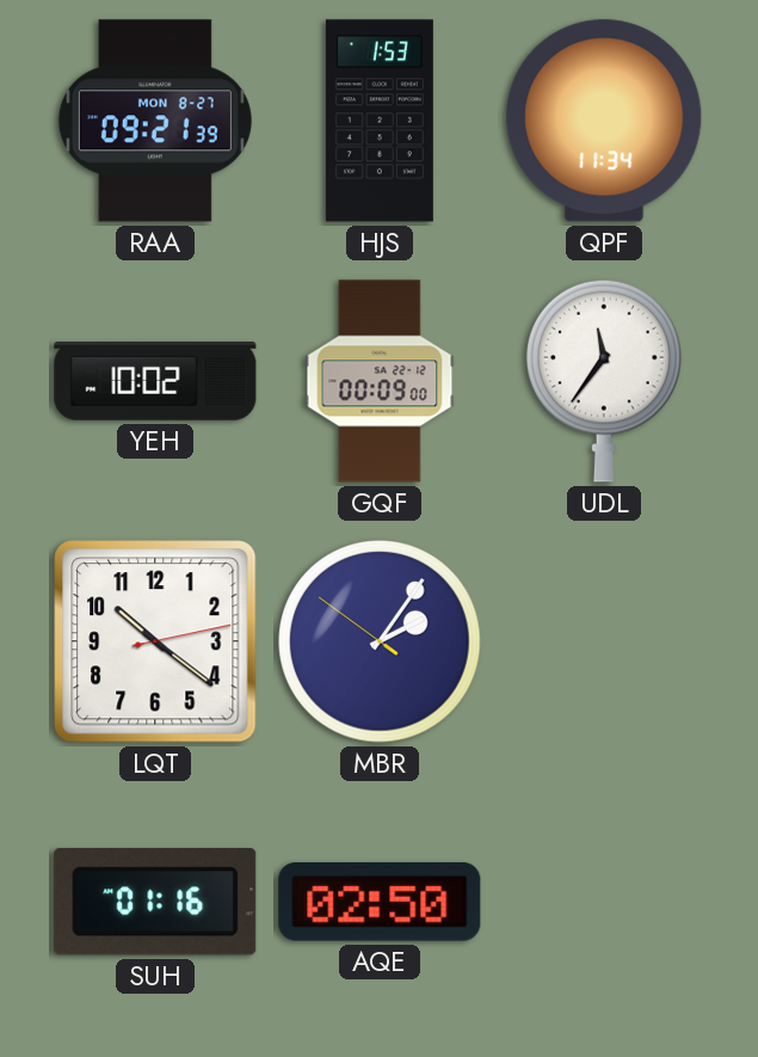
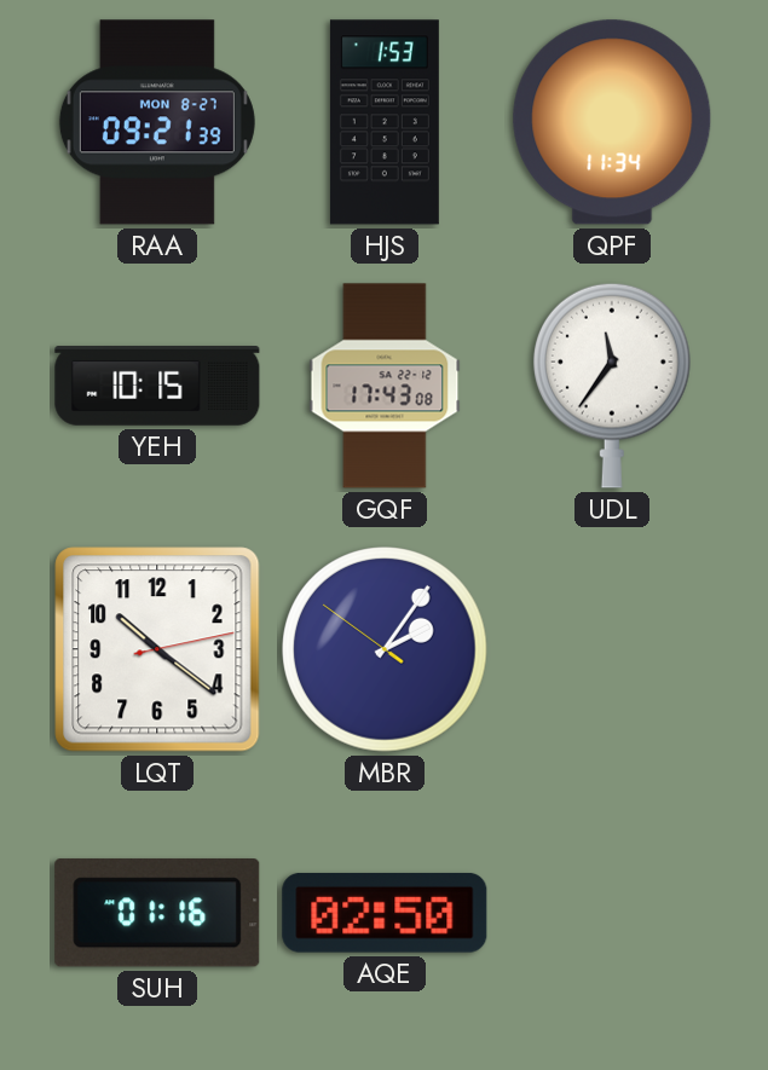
YEH: 10:02 -> 10:15 (157, 387)
GQF: 00:09 -> 17:43 (385, 386)
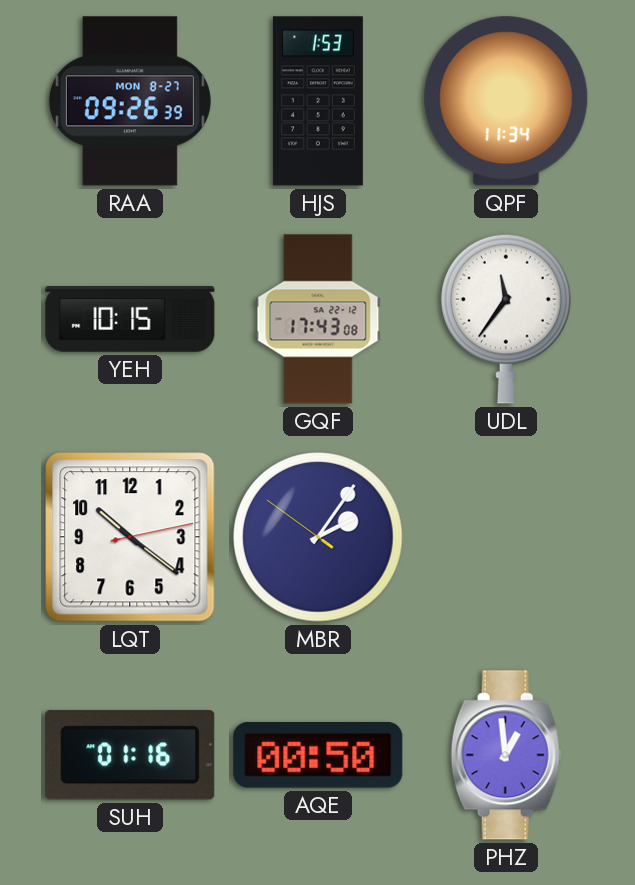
RAA: 09:21 -> 09:26 (130, 101)
AQE: 02:50 -> 00:50 (318, 755)
PHZ: none -> 12:59 (506, 755)
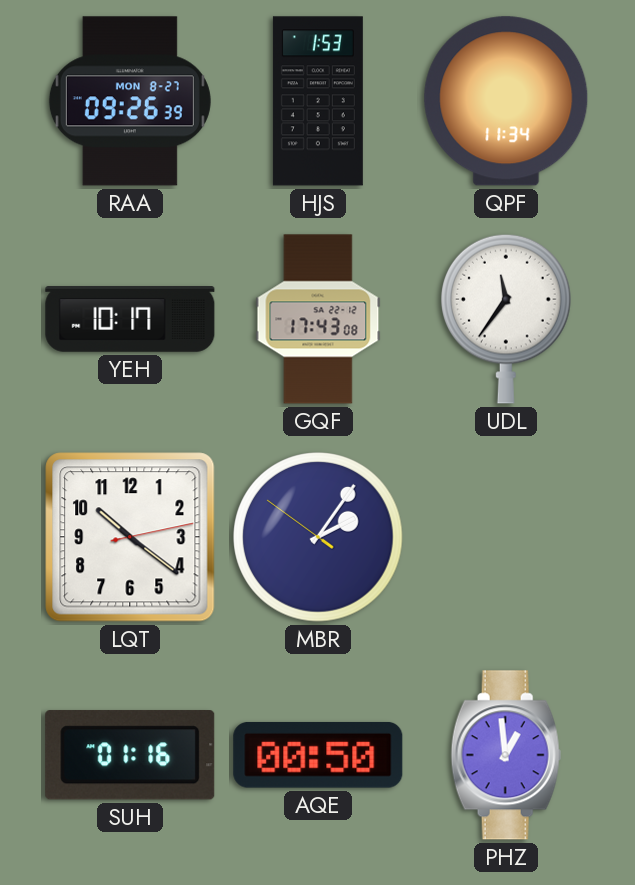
YEH: 10:15 -> 10:17 (130, 320)
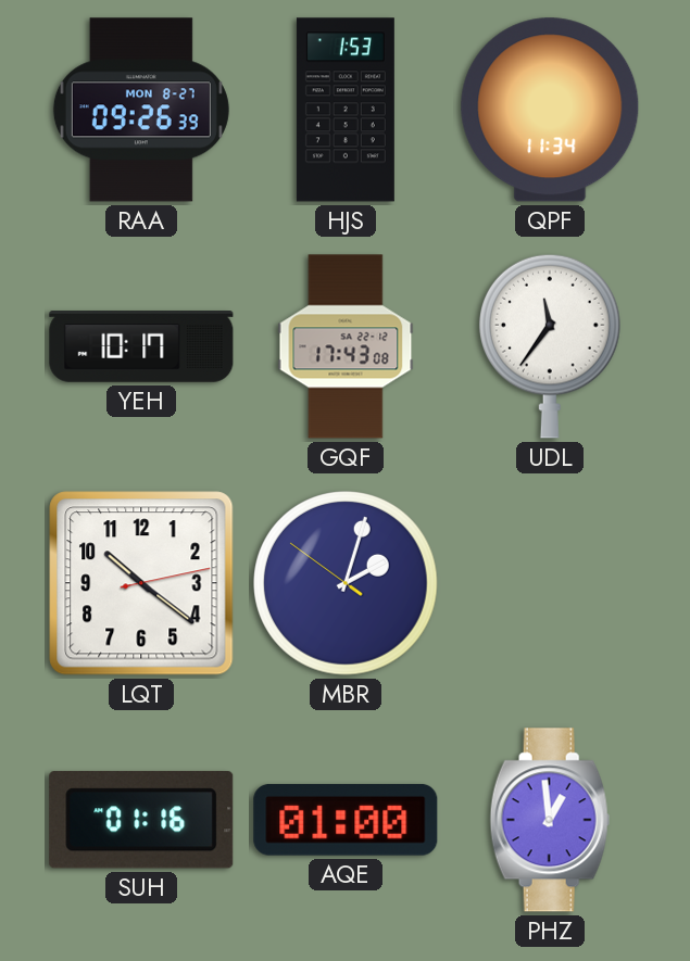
MBR: 2:05 -> 2:02 (347, 584)
AQE: 00:50 -> 01:00 (346, 820)
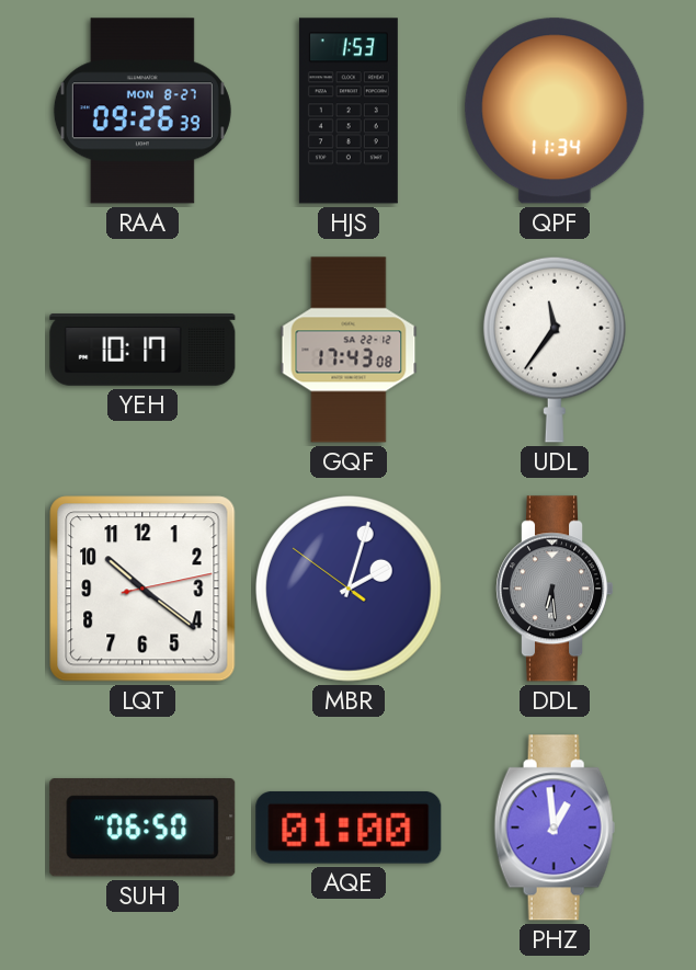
DDL: none -> 6:29 (556, 589)
SUH: 01:16 -> 06:50 (142, 828)
